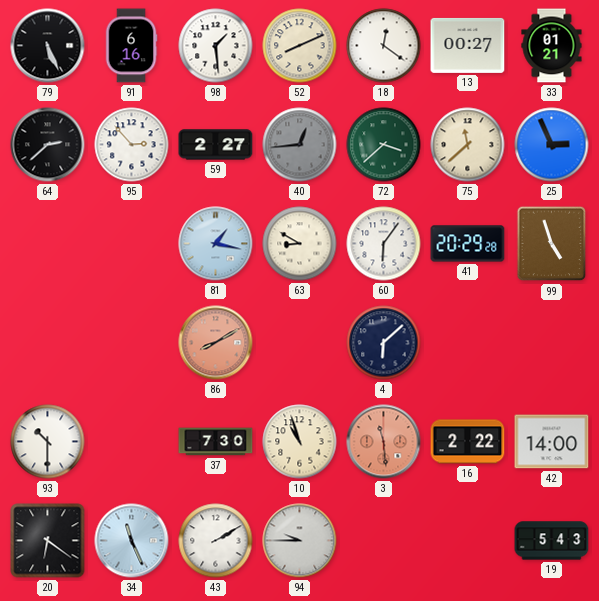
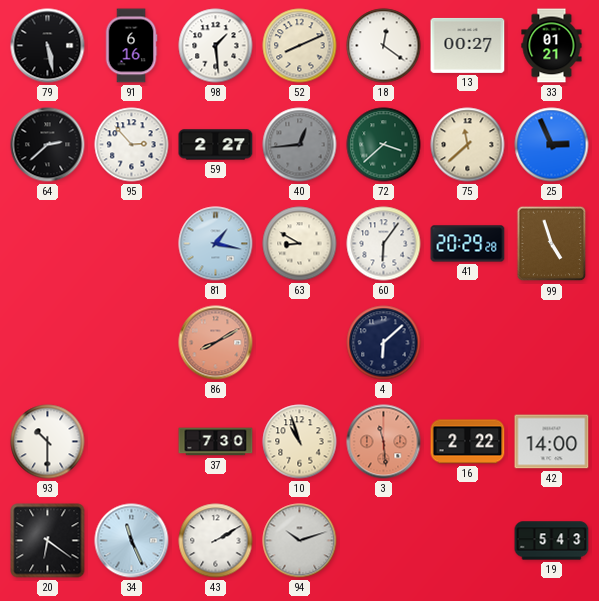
79: 5:26 -> 5:28 (48, 46)
94: 9:45 -> 10:12 (300, 541)
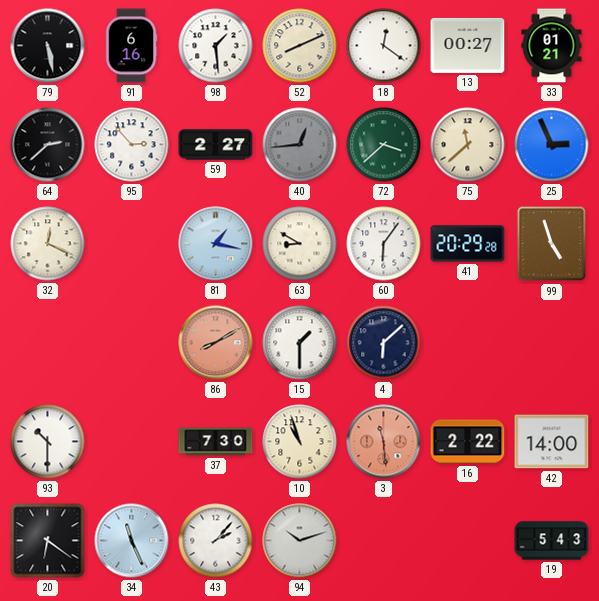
32: none -> 12:19 (48, 244)
15: none -> 1:30 (300, 343)
43: 2:10 -> 2:07 (216, 541)
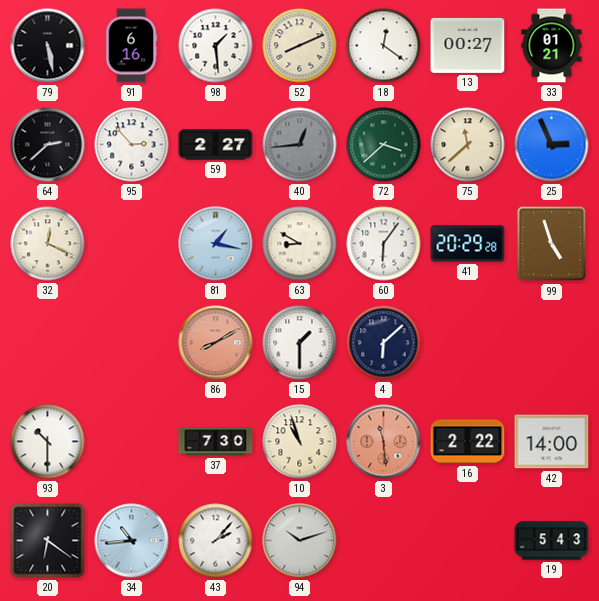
34: 11:26 -> 10:44 (132, 541)
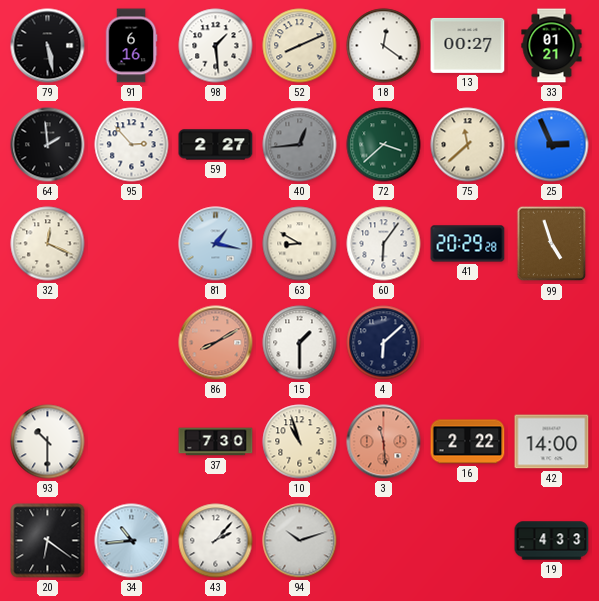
64: 2:38 -> 1:59 (48, 145)
19: 5:43 -> 4:33 (552, 541)
